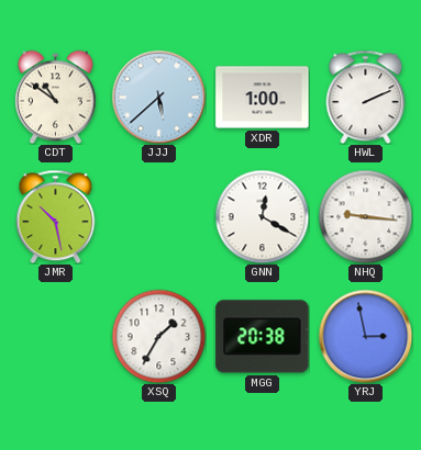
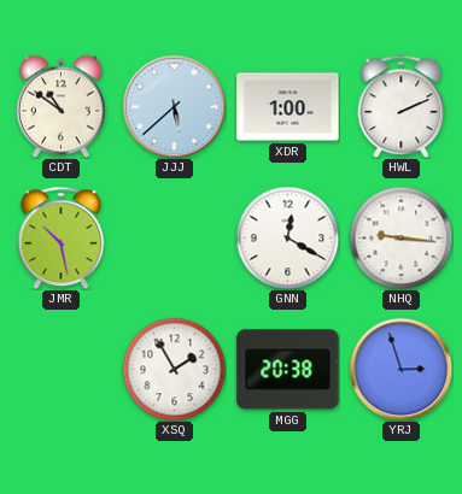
XSQ: 1:35 -> 1:55 (174, 369)
YRJ: 2:58 -> 2:57 (400, 369)
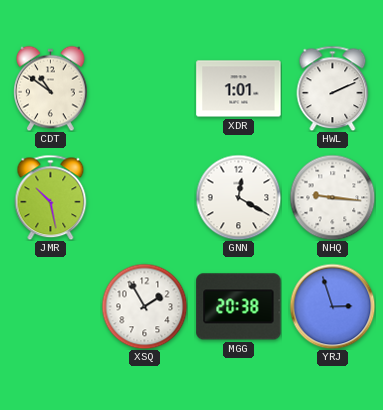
JJJ: 5:38 -> none (174, 106)
XDR: 1:00 -> 1:01 (239, 89)
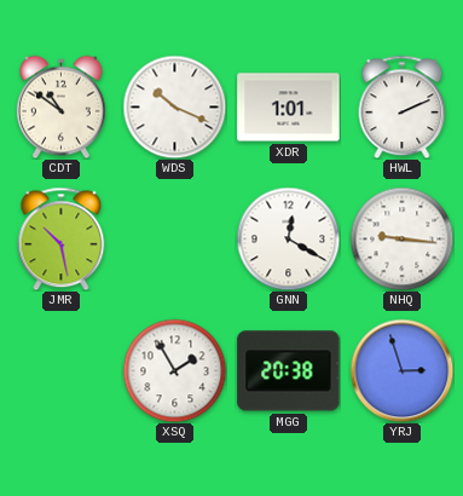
WDS: none -> 10:19 (174, 106)
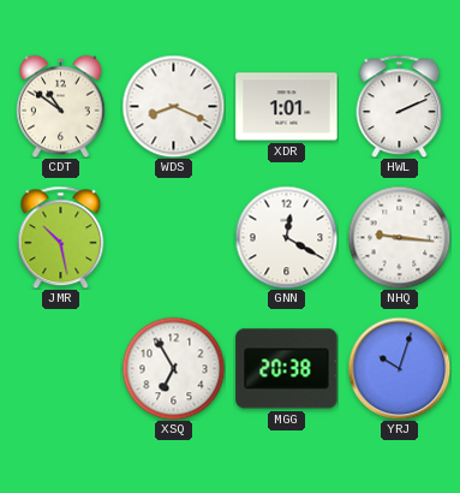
WDS: 10:19 -> 8:19 (173, 106)
XSQ: 1:55 -> 6:55 (173, 368)
YRJ: 2:57 -> 10:03 (399, 368)
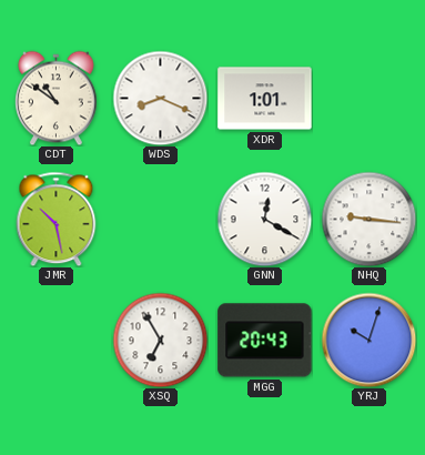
HWL: 2:11 -> none (400, 106)
MGG: 20:38 -> 20:43 (265, 341)
